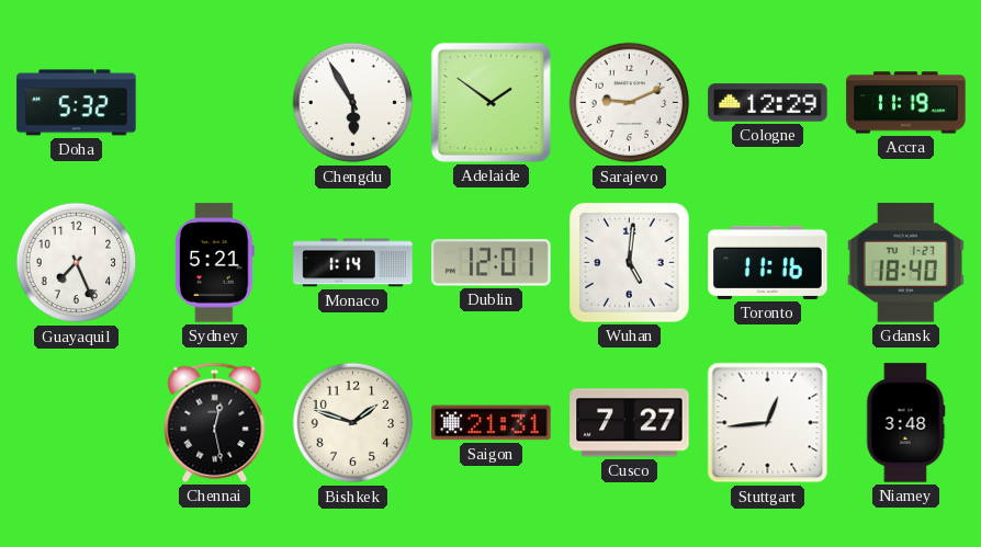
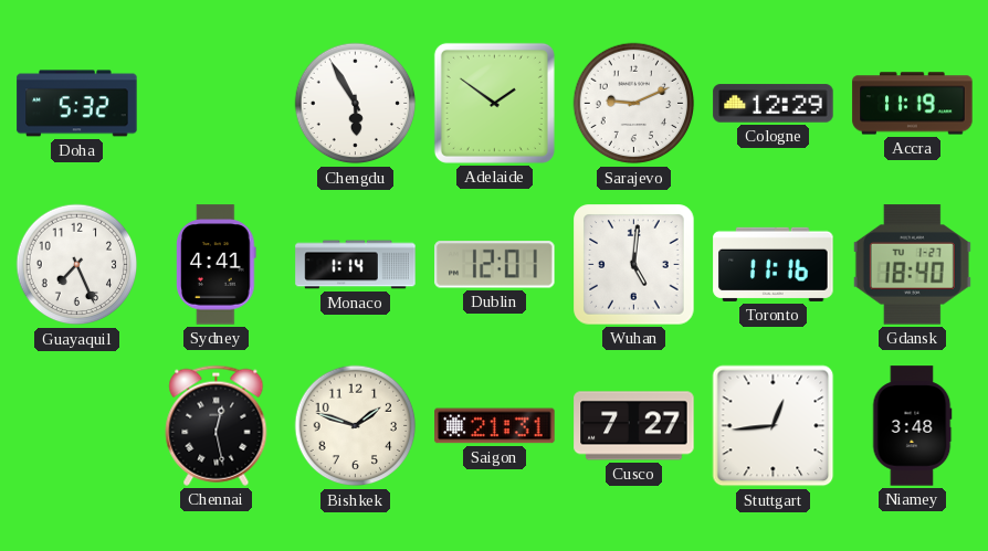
Sydney: 5:21 -> 4:41 (217, 265)
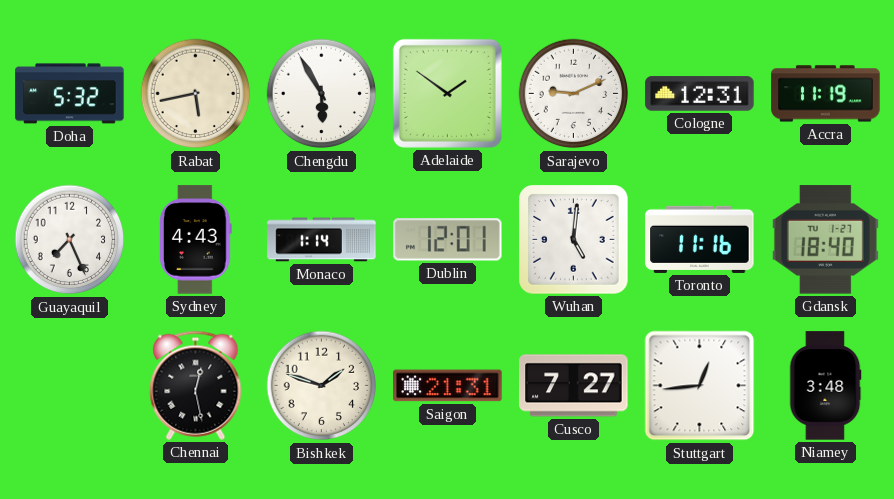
Rabat: none -> 5:43 (196, 94)
Cologne: 12:29 -> 12:31 (700, 94)
Sydney: 4:41 -> 4:43 (196, 240)
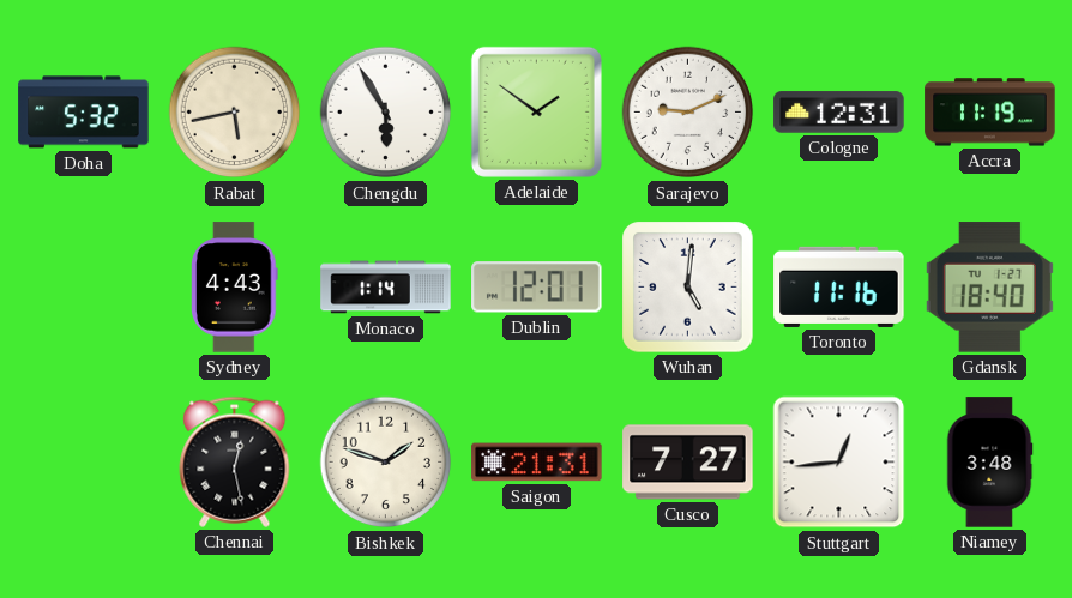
Guayaquil: 7:26 -> none (70, 240)
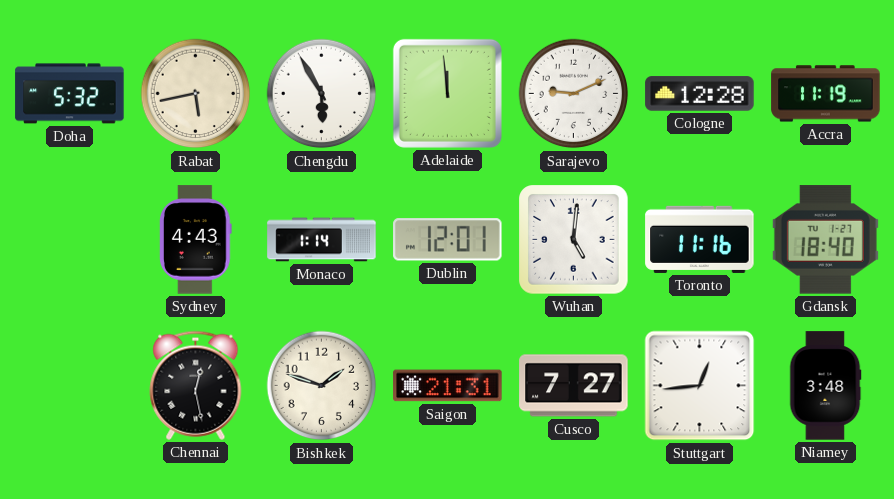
Adelaide: 1:51 -> 11:59 (447, 93)
Cologne: 12:31 -> 12:28 (700, 94)
